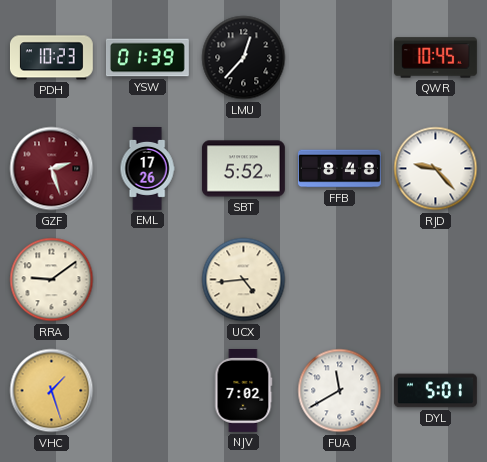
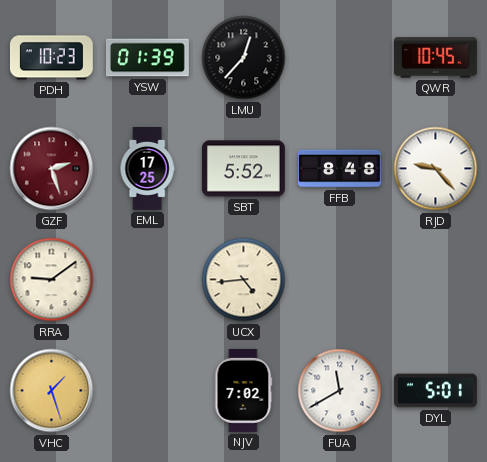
EML: 17:26 -> 17:25 (147, 169)
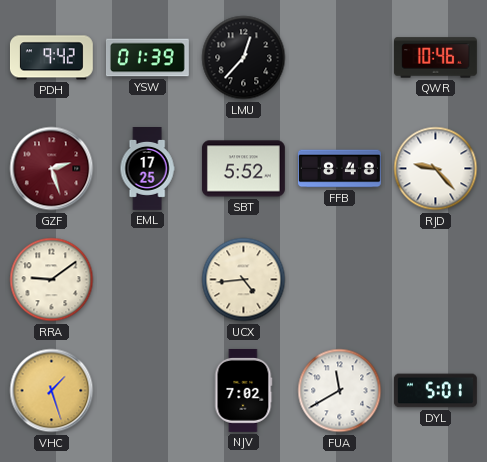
PDH: 10:23 -> 9:42 (51, 58)
QWR: 10:45 -> 10:46 (436, 58)
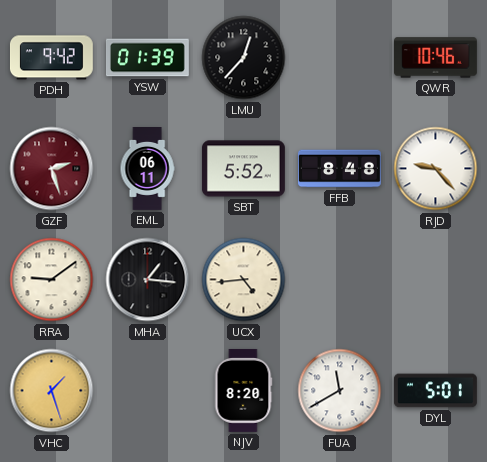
EML: 17:25 -> 06:11 (147, 169)
MHA: none -> 1:16 (148, 280)
NJV: 7:02 -> 8:20 (243, 390)
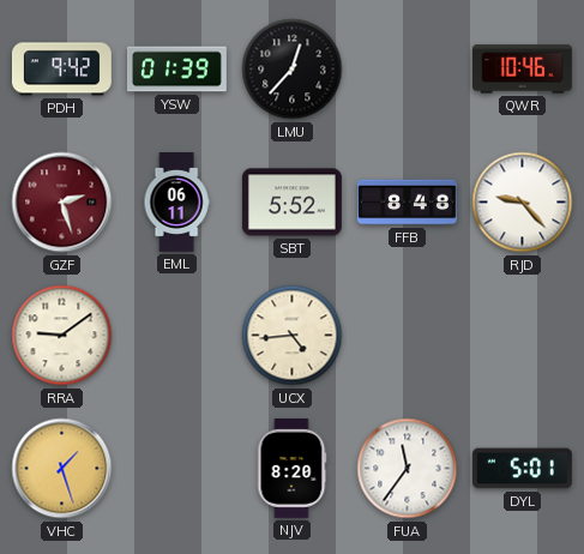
MHA: 1:16 -> none (148, 280)
FUA: 11:40 -> 11:36 (408, 469)
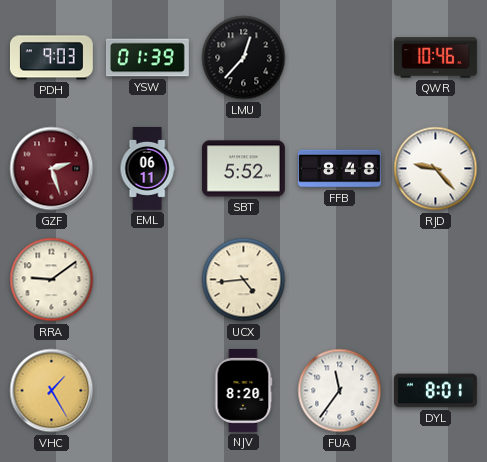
PDH: 9:42 -> 9:03 (51, 58)
VHC: 1:27 -> 1:25 (52, 391)
DYL: 5:01 -> 8:01 (435, 391)
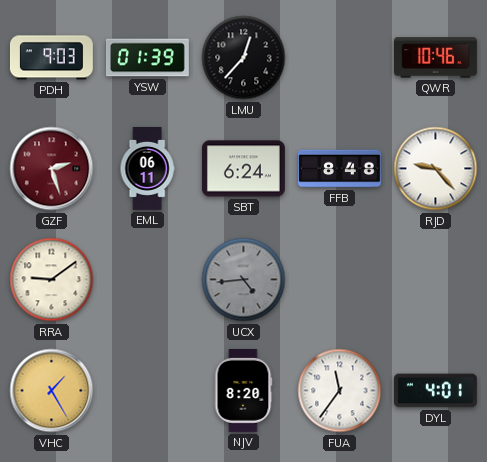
SBT: 5:52 -> 6:24 (243, 169)
UCX dial: cream -> grey (244, 280)
DYL: 8:01 -> 4:01 (435, 391)
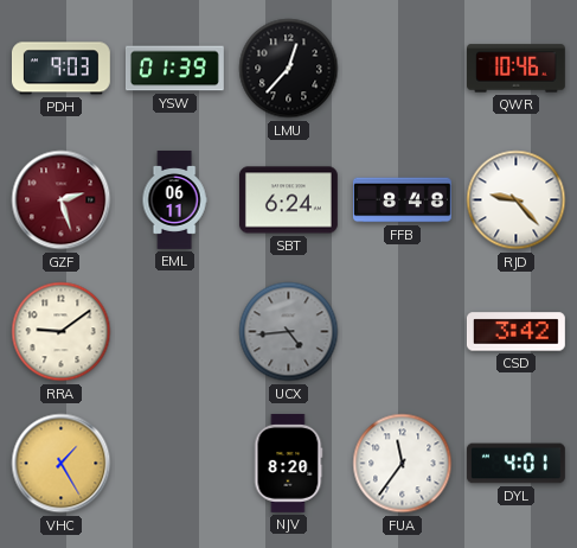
CSD: none -> 3:42 (515, 332)
